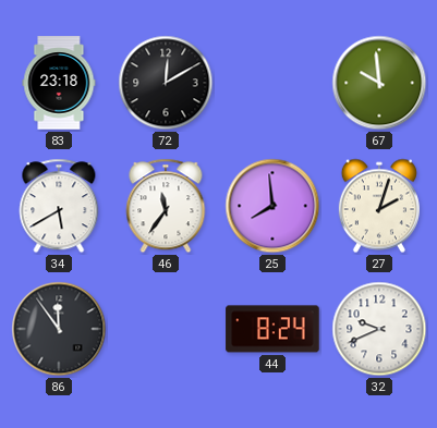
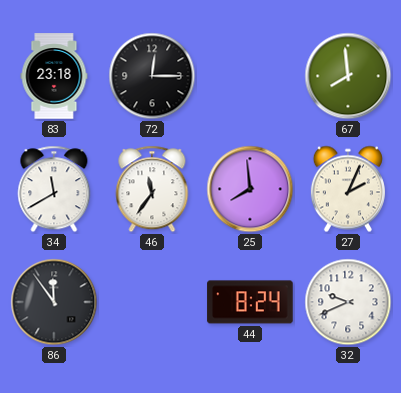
72: 12:10 -> 12:15 (152, 76)
67: 9:59 -> 7:59 (348, 76)
34: 5:40 -> 11:40 (54, 189)
27: 2:03 -> 2:04 (348, 189)
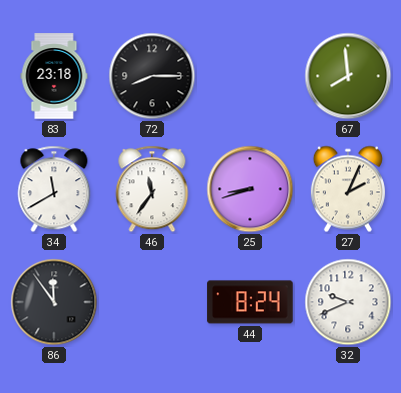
72: 12:15 -> 8:15 (152, 76)
25: 7:59 -> 8:42 (250, 189)
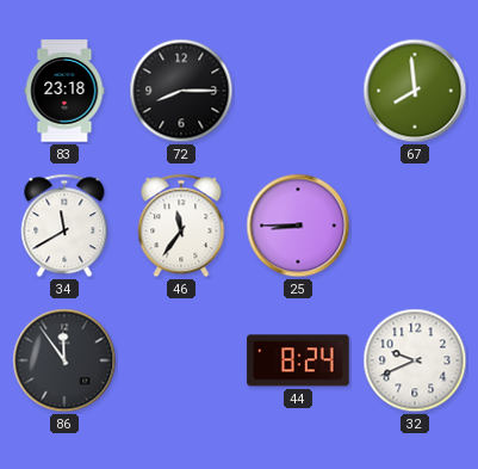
25: 8:42 -> 8:45 (298, 226)
27: 2:04 -> none (348, 189)
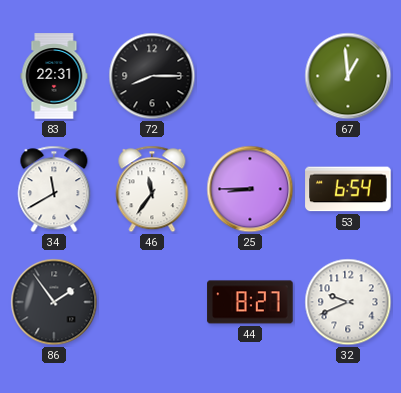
83: 23:18 -> 22:31 (54, 76)
67: 7:59 -> 12:59 (348, 76)
53: none -> 6:54 (348, 189)
86: 11:54 -> 1:54 (54, 302)
44: 8:24 -> 8:27 (250, 302)
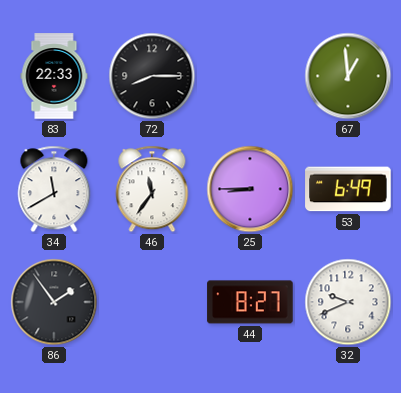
83: 22:31 -> 22:33 (54, 76)
53: 6:54 -> 6:49 (348, 189)
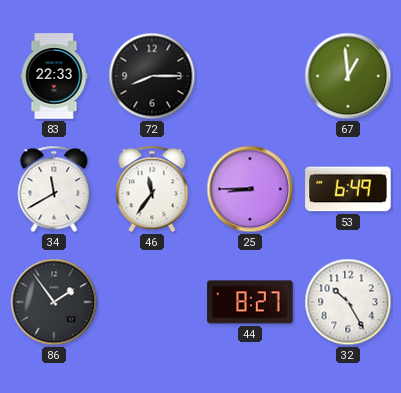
32: 9:41 -> 10:25 (348, 302)
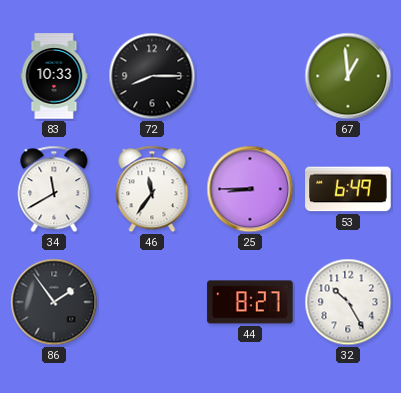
83: 22:33 -> 10:33 (54, 76)
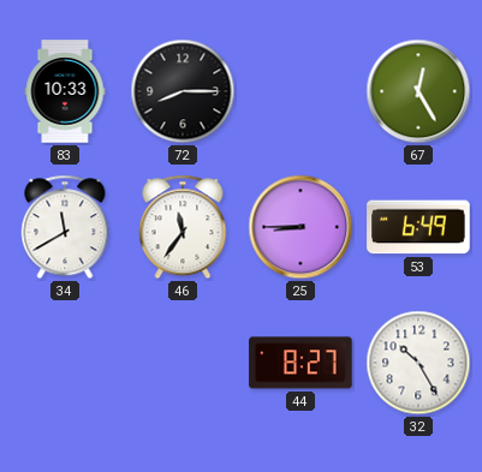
67: 12:59 -> 12:25 (418, 91)
86: 1:54 -> none (54, 302)
